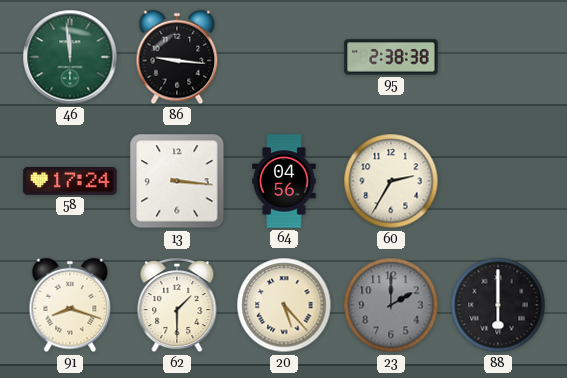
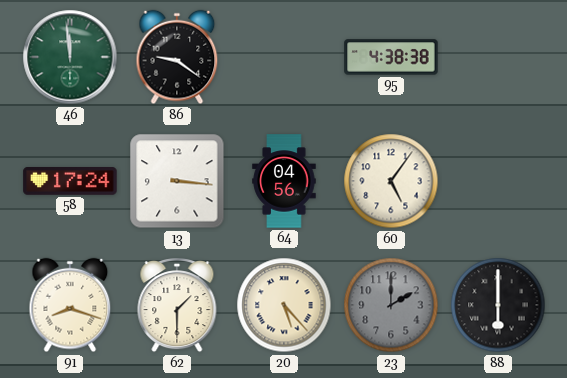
86: 9:16 -> 9:21 (177, 57)
95: 2:38 -> 4:38 (391, 57)
60: 2:35 -> 5:06 (391, 181)
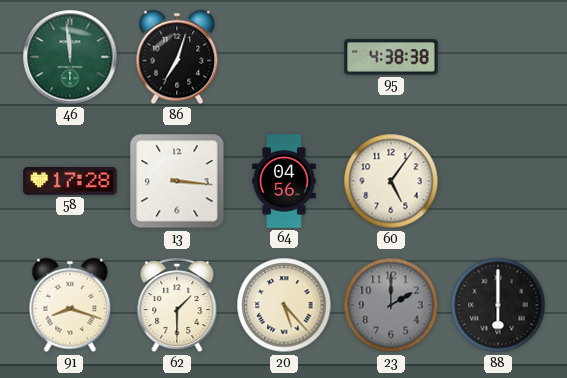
86: 9:21 -> 7:03 (177, 57)
58: 17:24 -> 17:28 (70, 182)
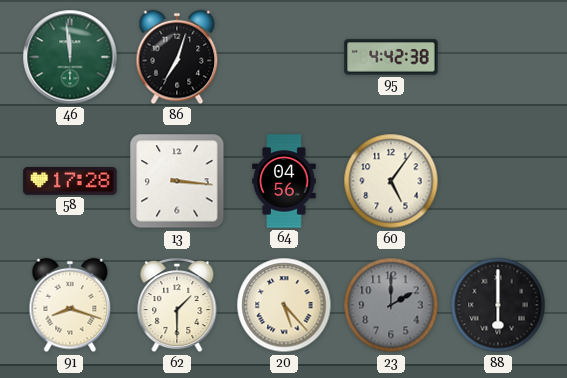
95: 4:38 -> 4:42 (391, 57)
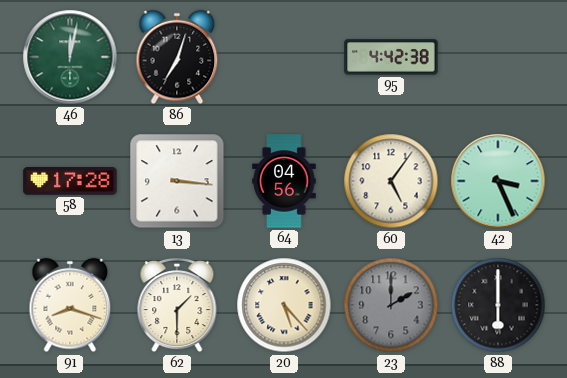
46: 11:59 -> 12:02 (70, 57)
42: none -> 3:26 (498, 181)
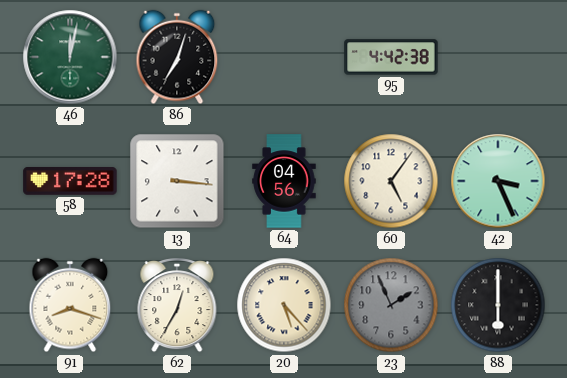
62: 1:30 -> 12:35 (177, 306)
23: 2:00 -> 1:56 (391, 305)
